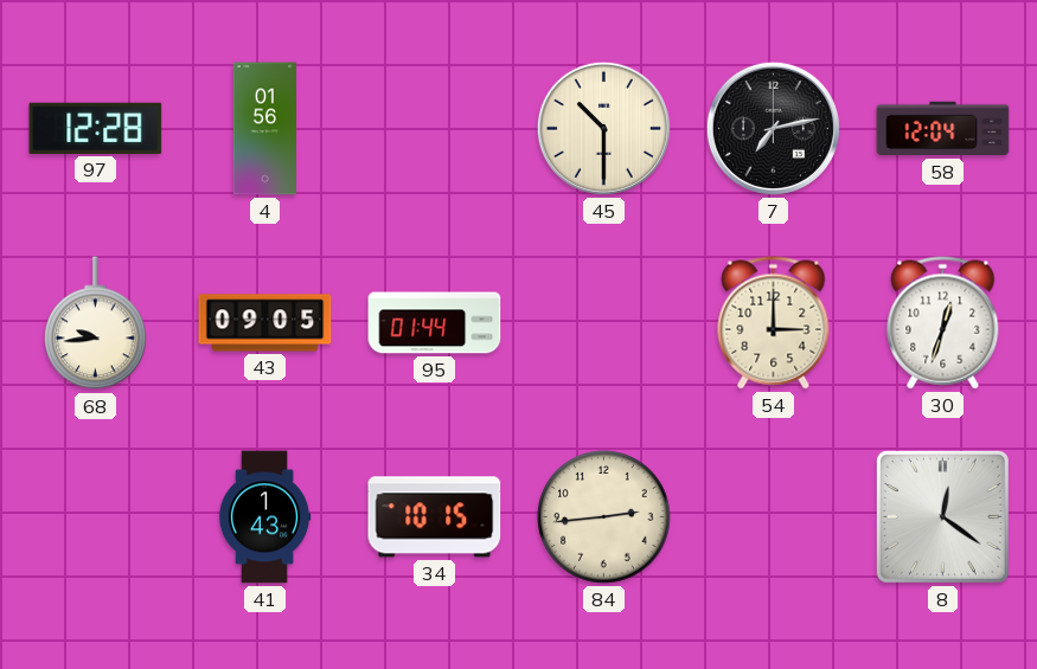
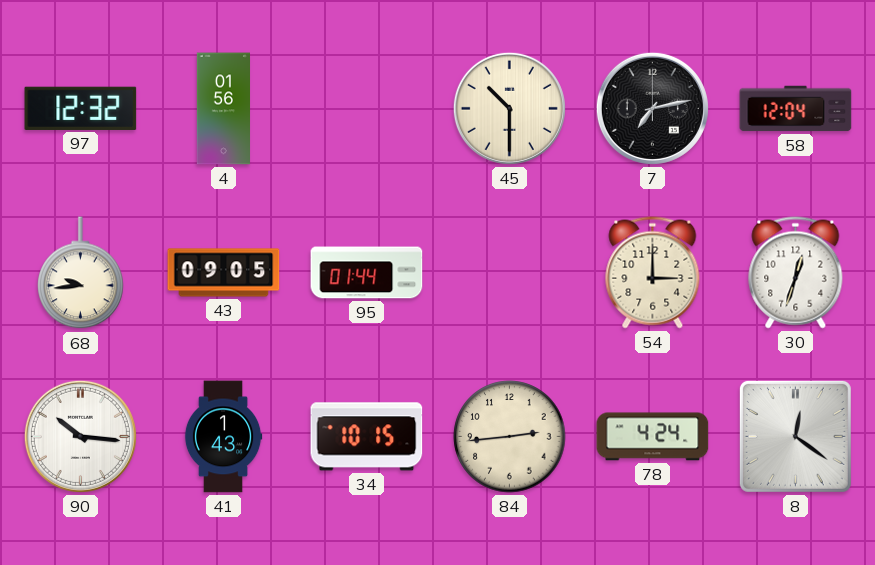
97: 12:28 -> 12:32 (81, 108)
90: none -> 10:16 (80, 436)
78: none -> 4:24 (653, 437)
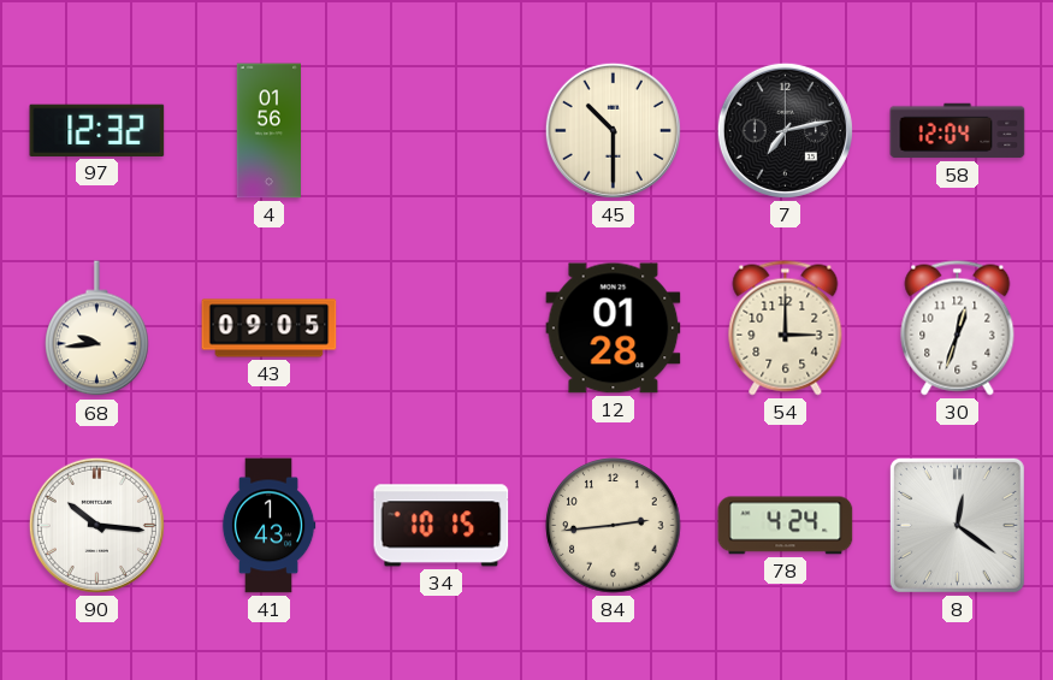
95: 01:44 -> none (367, 273)
12: none -> 01:28 (614, 329)
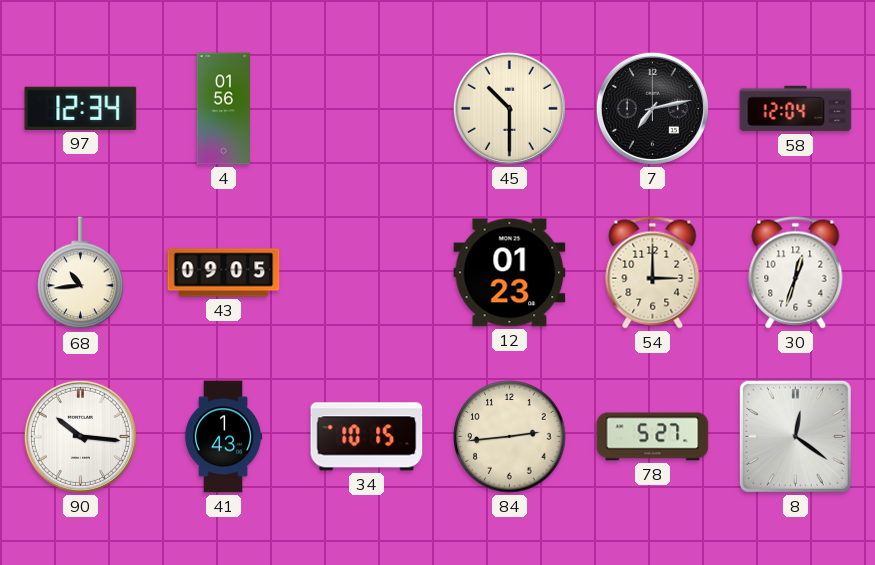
97: 12:32 -> 12:34 (81, 108)
68: 9:44 -> 10:44 (81, 273)
12: 01:28 -> 01:23 (510, 273)
78: 4:24 -> 5:27 (653, 437)
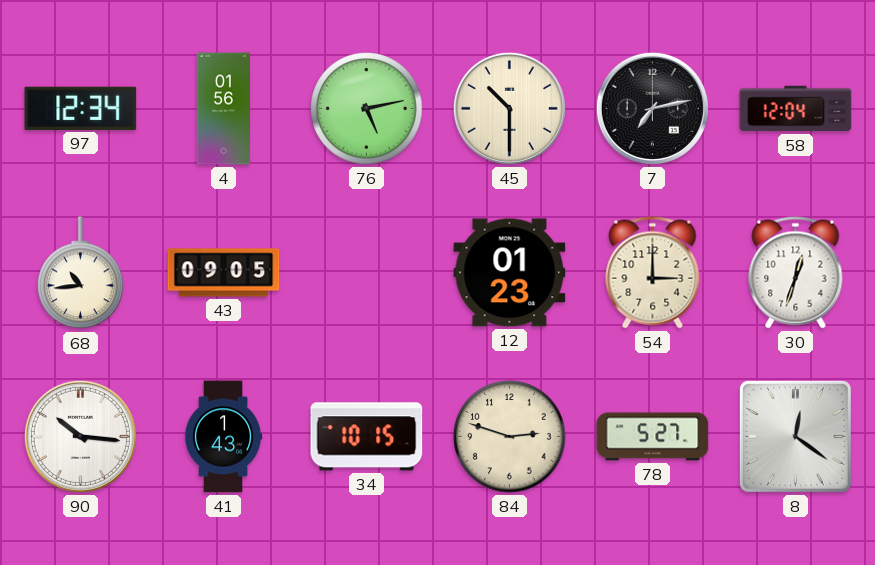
76: none -> 5:13 (367, 109)
84: 2:44 -> 2:48 (510, 437)
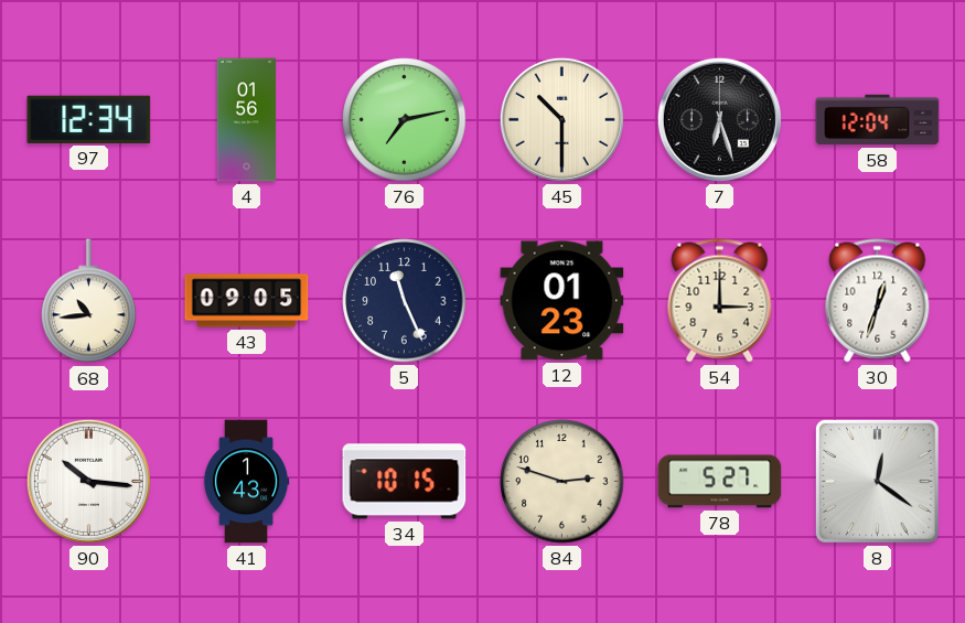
76: 5:13 -> 7:13 (405, 120)
7: 7:13 -> 6:27 (719, 119)
5: none -> 11:26 (405, 301)
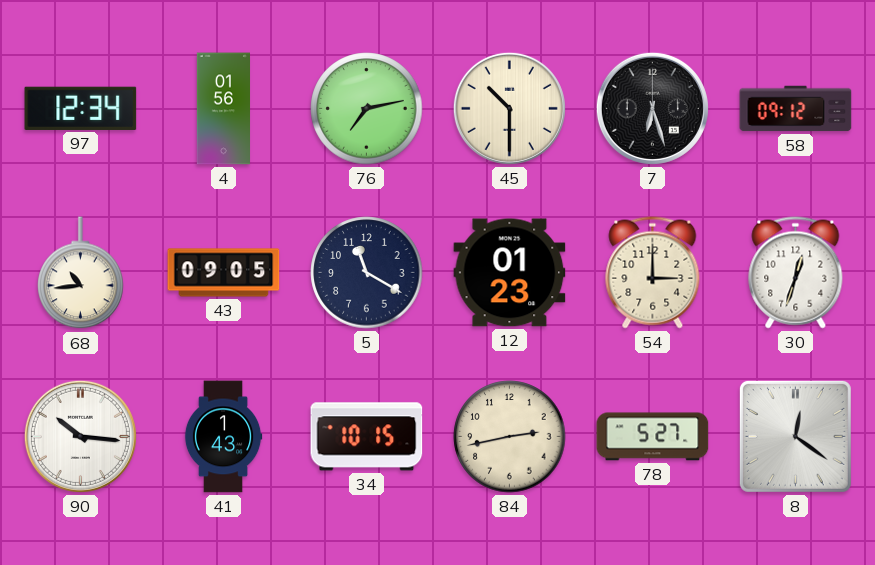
58: 12:04 -> 09:12 (796, 109)
5: 11:26 -> 11:20 (367, 273)
84: 2:48 -> 2:43 (510, 437)
